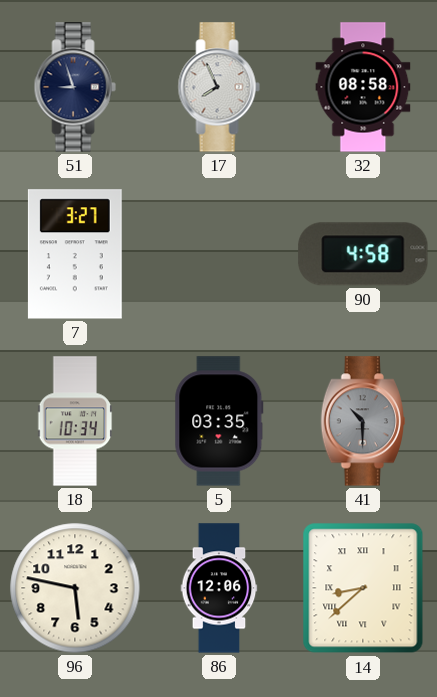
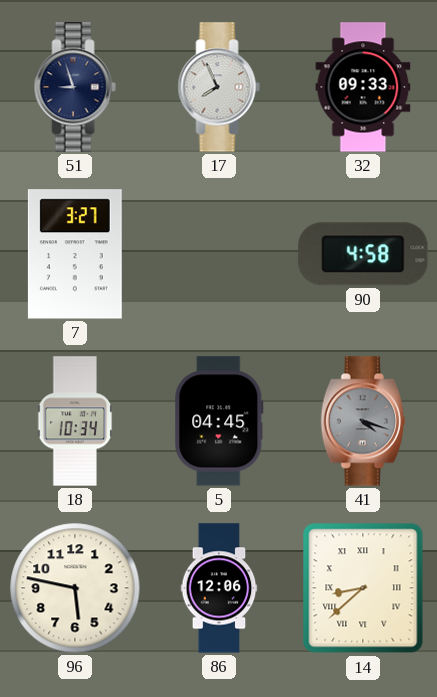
32: 08:58 -> 09:33 (363, 87)
5: 03:35 -> 04:45 (219, 421)
41: 10:30 -> 4:18 (362, 421)
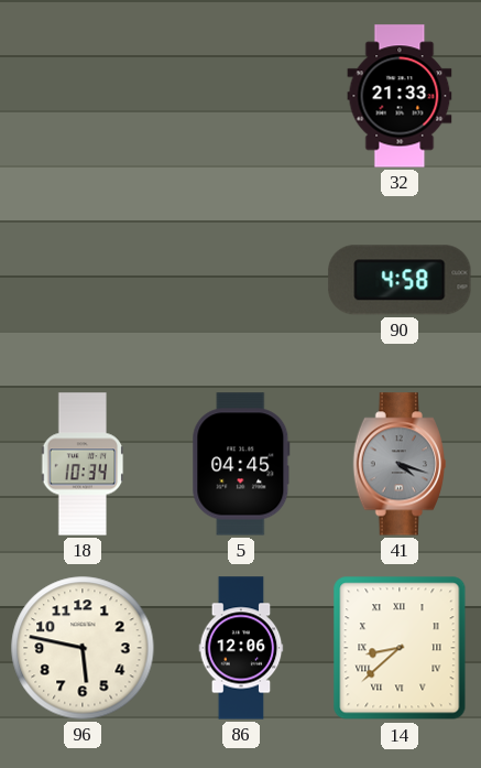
51: 8:57 -> none (75, 87)
17: 7:56 -> none (219, 87)
32: 09:33 -> 21:33 (400, 96)
7: 3:27 -> none (75, 254)
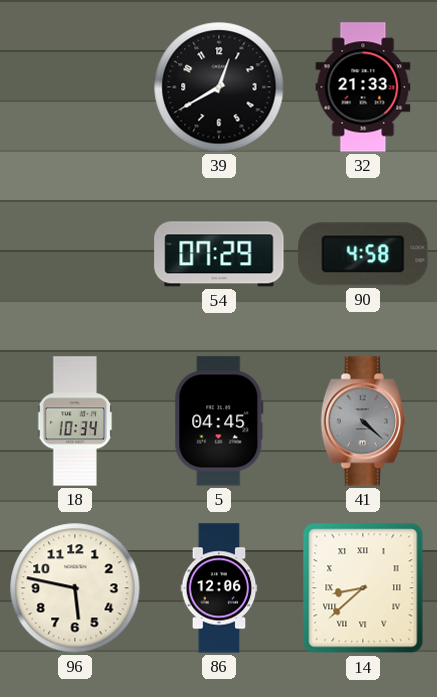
39: none -> 12:40 (219, 87)
54: none -> 07:29 (219, 254)
41: 4:18 -> 4:22 (362, 421)
